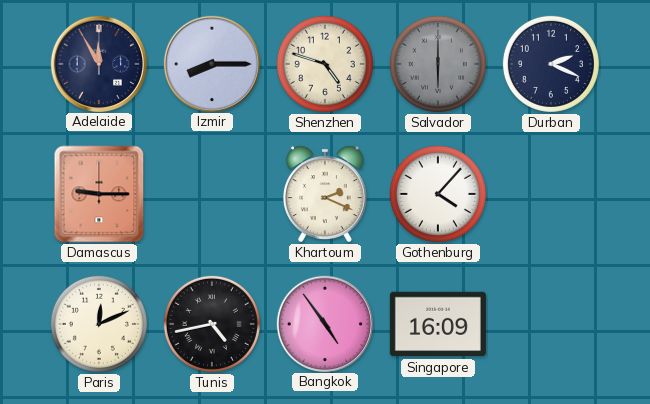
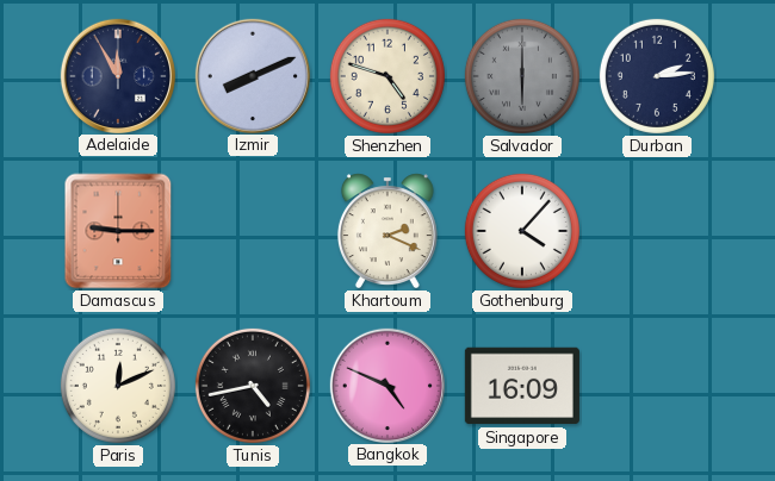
Izmir: 8:15 -> 8:11 (252, 75)
Durban: 2:19 -> 2:14 (657, 76)
Bangkok: 4:54 -> 4:49 (386, 385)
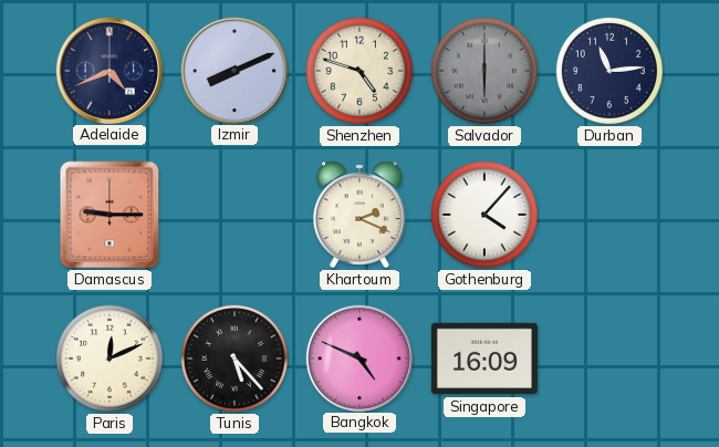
Adelaide: 11:55 -> 4:41 (108, 70)
Durban: 2:14 -> 11:14 (609, 71)
Tunis: 4:43 -> 5:23 (235, 358)
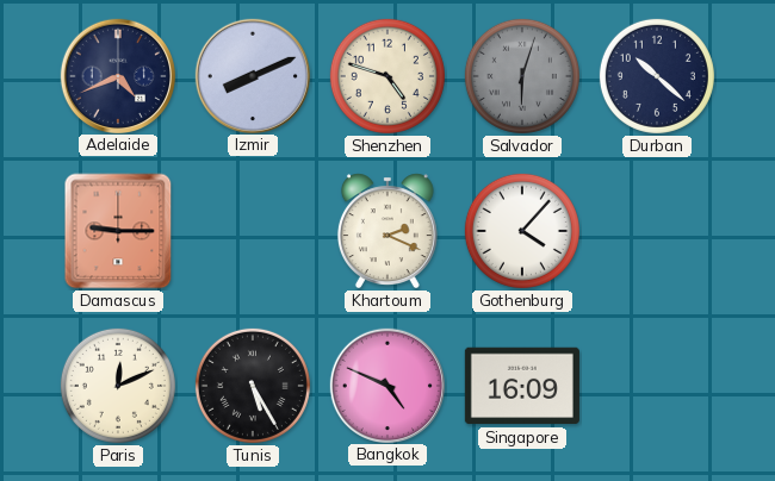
Salvador: 6:00 -> 6:03 (522, 76)
Durban: 11:14 -> 10:22 (657, 76)
Tunis: 5:23 -> 5:25 (253, 386)
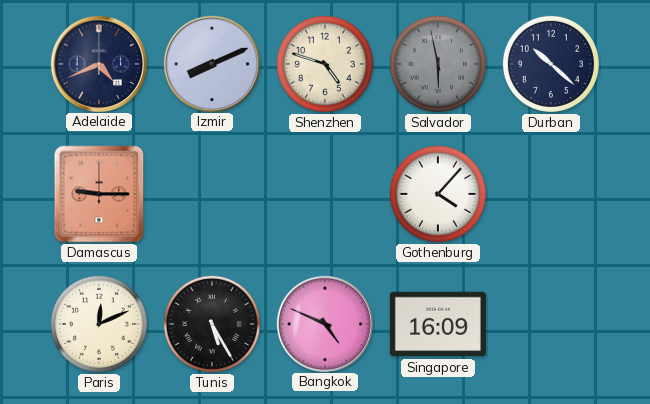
Salvador: 6:03 -> 5:58 (438, 64)
Khartoum: 2:19 -> none (387, 231)
